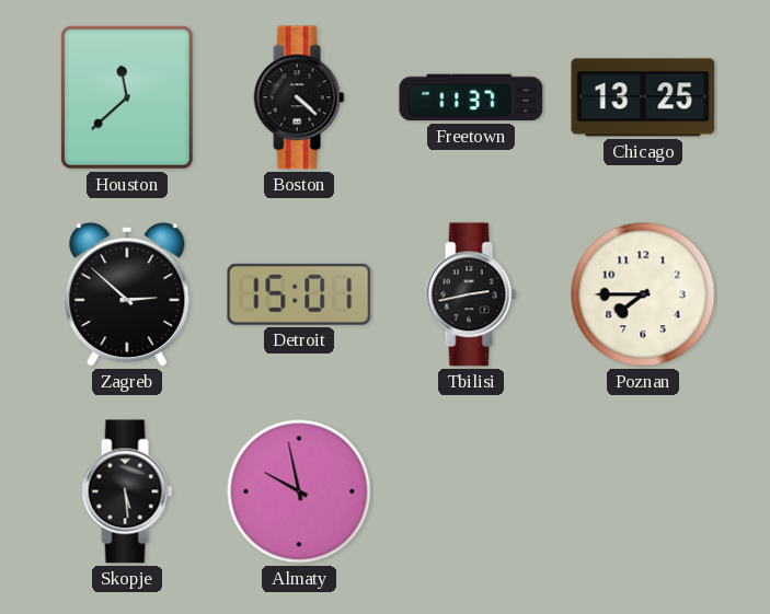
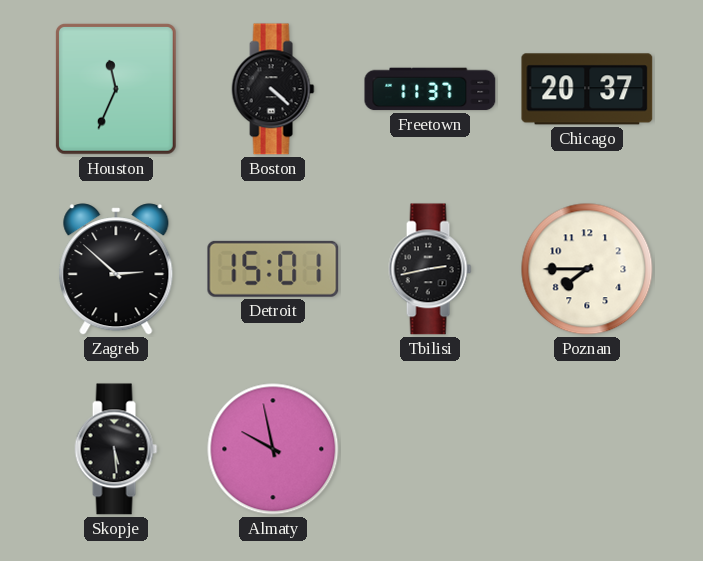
Houston: 11:38 -> 11:34 (116, 89)
Chicago: 13:25 -> 20:37 (587, 89)
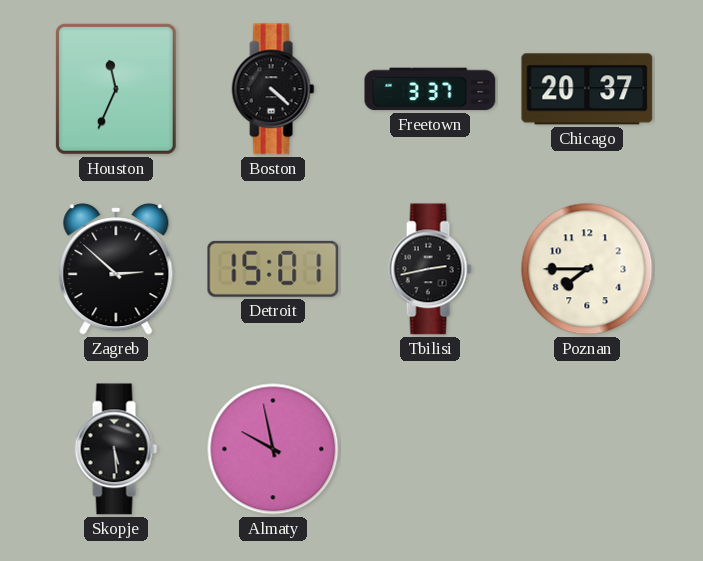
Freetown: 11:37 -> 3:37 (430, 89)
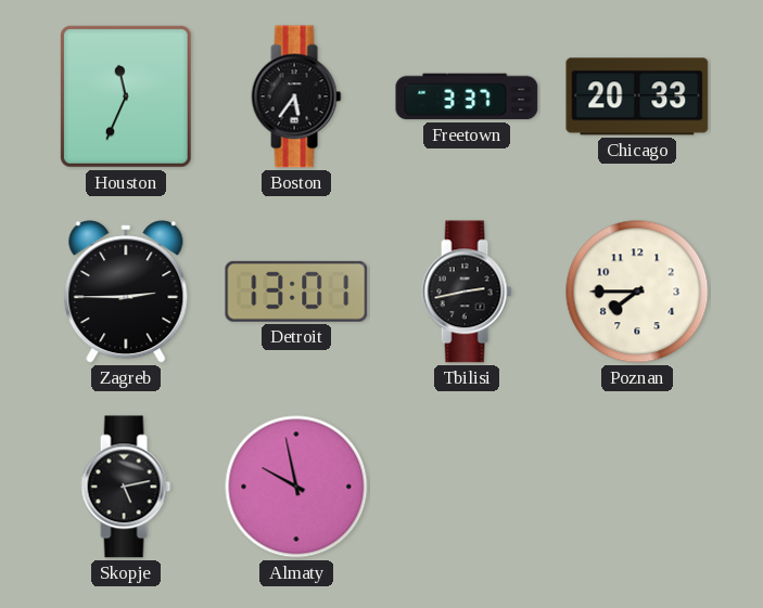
Boston: 4:22 -> 5:36 (296, 96)
Chicago: 20:37 -> 20:33 (637, 96)
Zagreb: 2:52 -> 2:45 (126, 292)
Detroit: 15:01 -> 13:01 (296, 292)
Skopje: 5:29 -> 5:13 (126, 487)
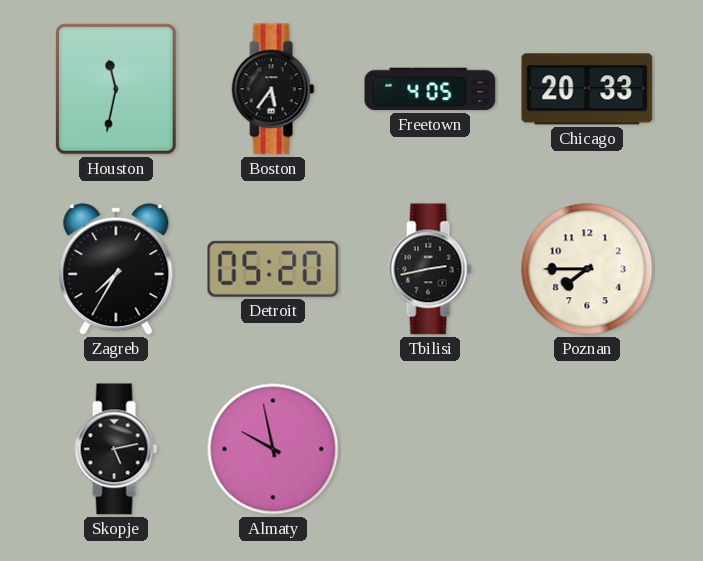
Houston: 11:34 -> 11:32 (116, 89)
Freetown: 3:37 -> 4:05 (430, 89)
Zagreb: 2:45 -> 7:35 (116, 269)
Detroit: 13:01 -> 05:20 (273, 269)
